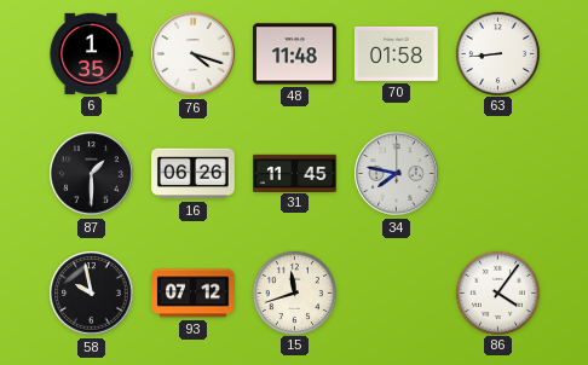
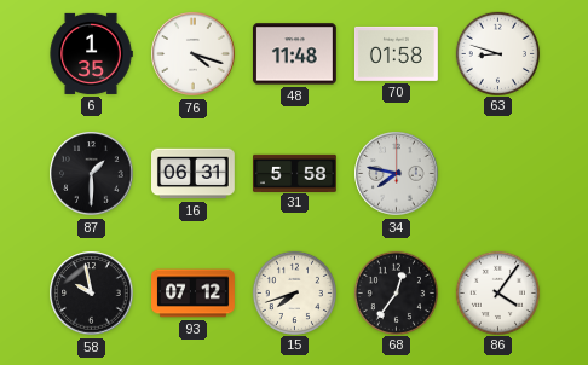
63: 8:44 -> 8:48 (497, 53)
16: 06:26 -> 06:31 (194, 174)
31: 11:45 -> 5:58 (295, 173)
15: 11:42 -> 7:42 (294, 292)
68: none -> 12:36 (396, 292)
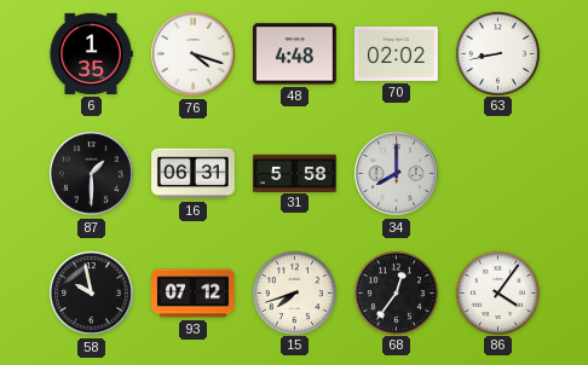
48: 11:48 -> 4:48 (294, 54)
70: 01:58 -> 02:02 (396, 53)
63: 8:48 -> 8:43 (497, 53)
34: 7:47 -> 8:00 (397, 174)
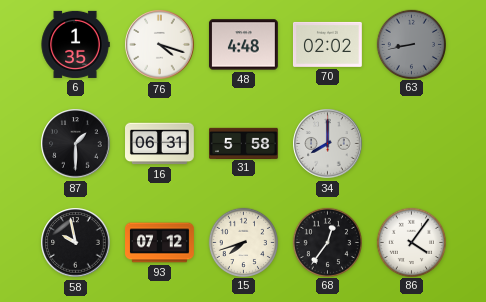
63 dial: white -> grey (411, 44)
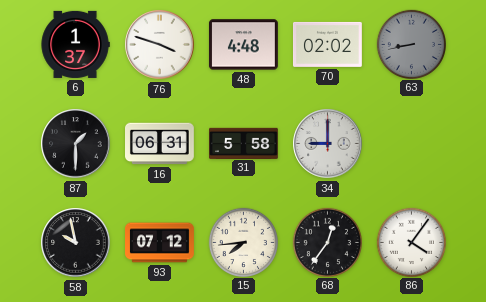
6: 1:35 -> 1:37 (75, 44)
76: 4:18 -> 3:48 (160, 45)
34: 8:00 -> 9:00 (328, 144)
15: 7:42 -> 7:44 (243, 242)
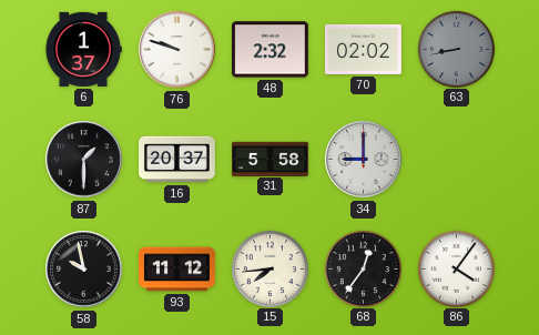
76: 3:48 -> 9:48 (177, 50)
48: 4:48 -> 2:32 (269, 50)
16: 06:31 -> 20:37 (177, 160)
93: 07:12 -> 11:12 (177, 270)
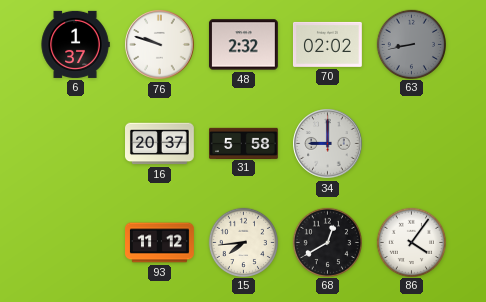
87: 1:30 -> none (84, 160)
58: 9:58 -> none (84, 270)
68: 12:36 -> 12:40 (327, 242)
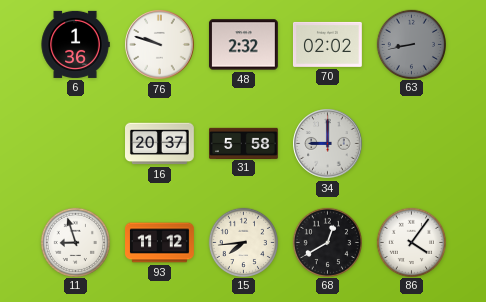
6: 1:37 -> 1:36 (75, 44)
11: none -> 8:57 (75, 242)
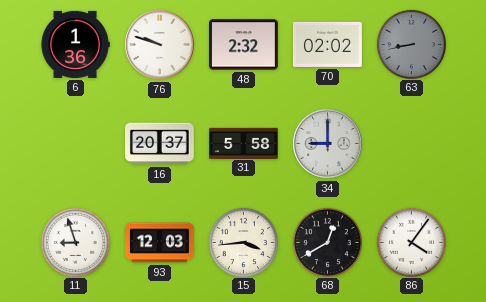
93: 11:12 -> 12:03 (160, 243)
15: 7:44 -> 3:44 (243, 242)
